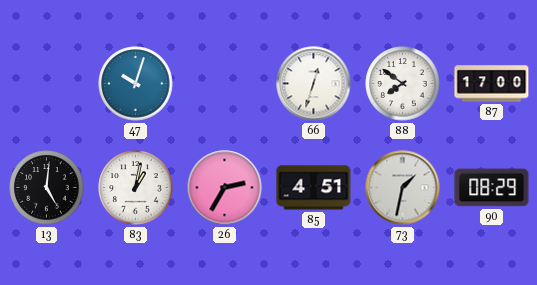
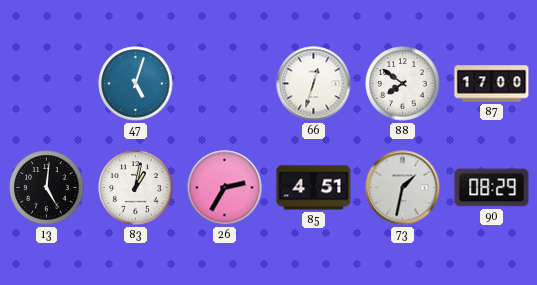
47: 10:03 -> 5:03 (136, 84)
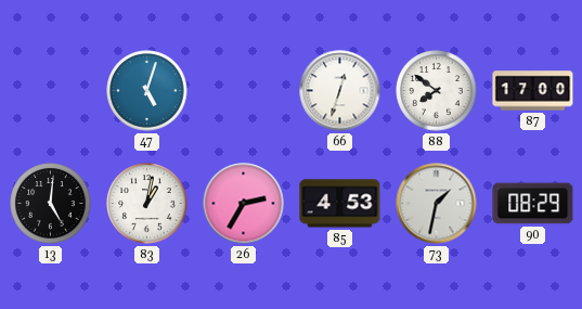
85: 4:51 -> 4:53 (340, 204)
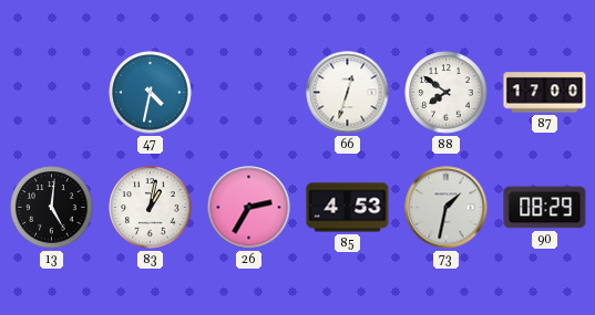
47: 5:03 -> 4:32 (151, 93)
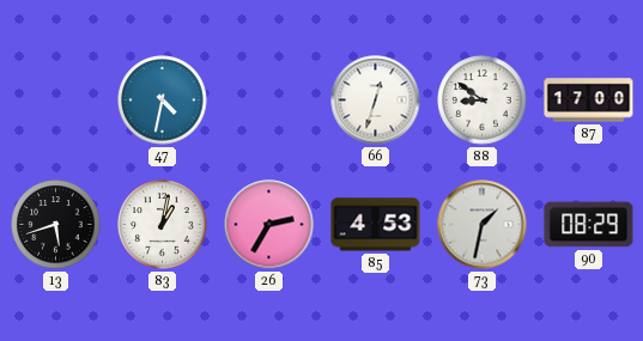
88: 7:51 -> 8:51 (483, 101)
13: 5:01 -> 5:42 (56, 225)
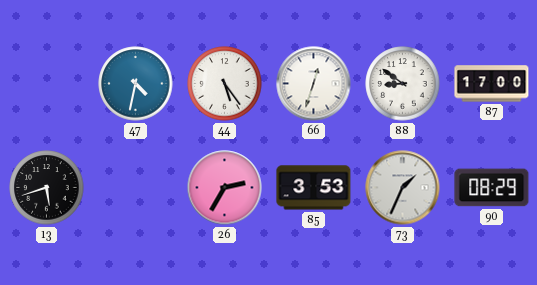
44: none -> 5:24 (225, 84)
83: 1:02 -> none (163, 225)
85: 4:53 -> 3:53 (314, 188)
73: 1:32 -> 1:34 (403, 188)
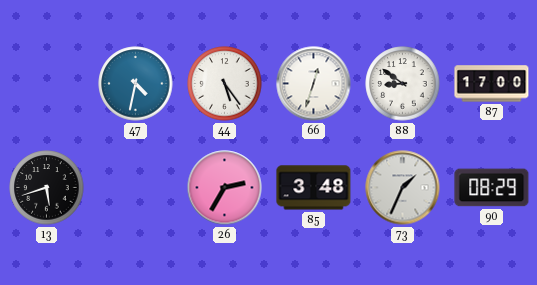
85: 3:53 -> 3:48 (314, 188)
